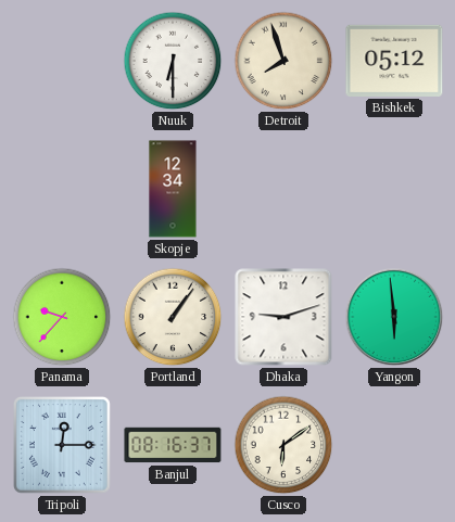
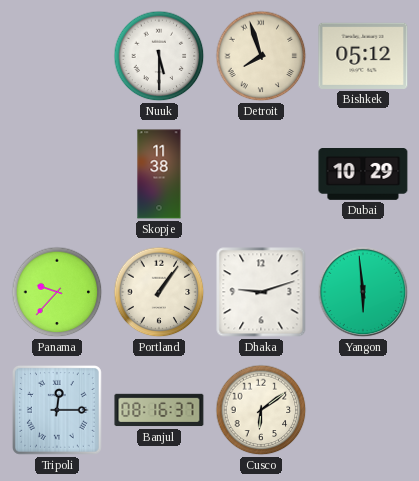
Nuuk: 6:30 -> 5:30 (159, 56)
Skopje: 12:34 -> 11:38 (159, 174)
Dubai: none -> 10:29 (363, 175)
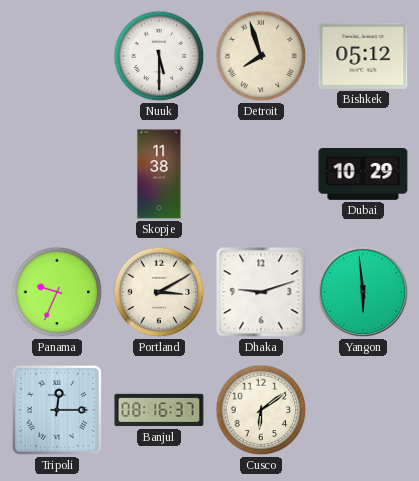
Panama: 9:37 -> 9:34 (57, 292)
Portland: 1:06 -> 3:10 (159, 292)
